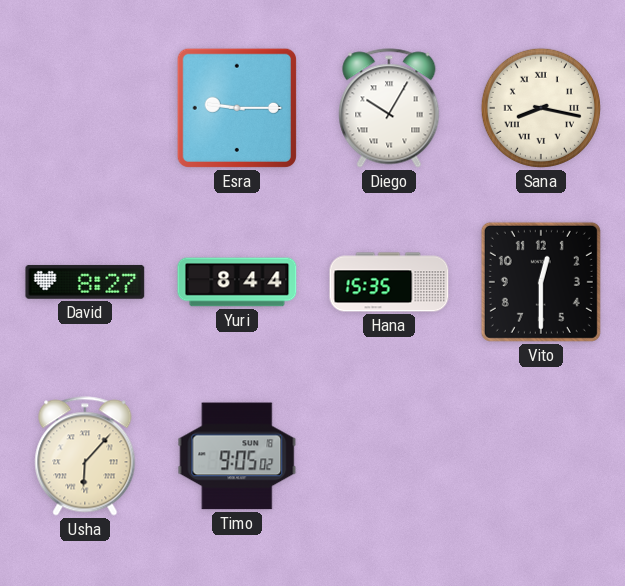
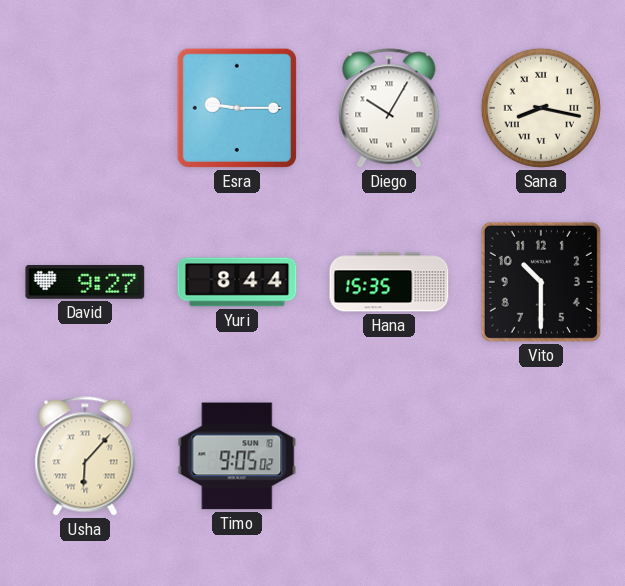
David: 8:27 -> 9:27 (85, 282)
Vito: 12:30 -> 10:30 (541, 282)
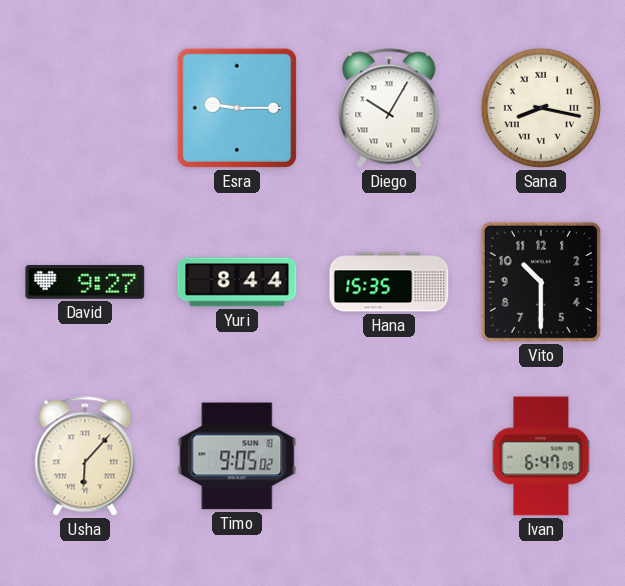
Ivan: none -> 6:47 (541, 456)
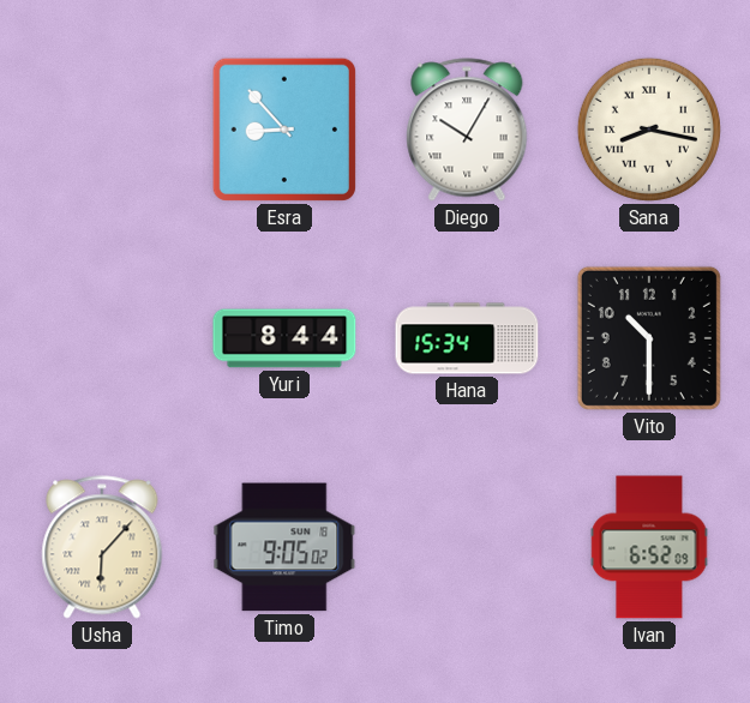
Esra: 9:15 -> 8:53 (284, 130)
David: 9:27 -> none (85, 282)
Hana: 15:35 -> 15:34 (467, 338)
Ivan: 6:47 -> 6:52 (649, 547)
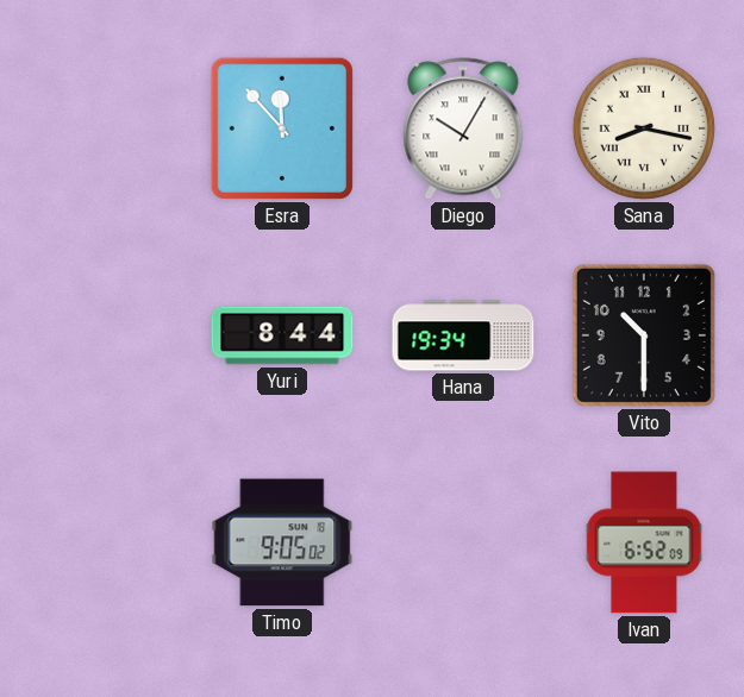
Esra: 8:53 -> 11:53 (282, 128)
Hana: 15:34 -> 19:34 (463, 335)
Usha: 6:07 -> none (102, 547)
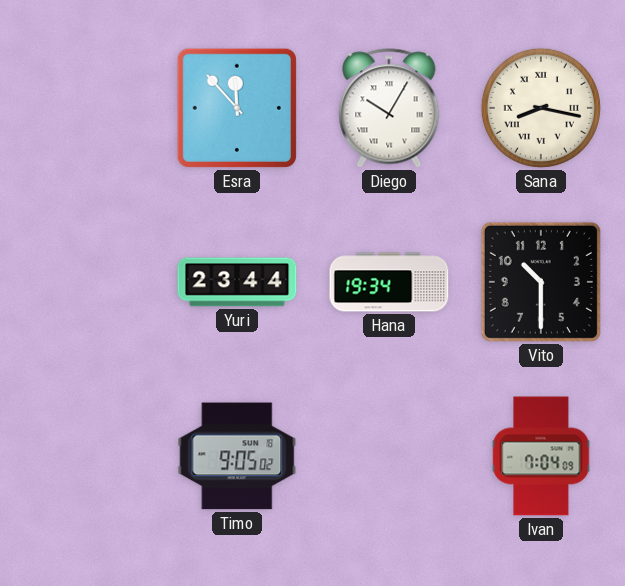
Yuri: 8:44 -> 23:44 (237, 282)
Ivan: 6:52 -> 7:04 (541, 456)
